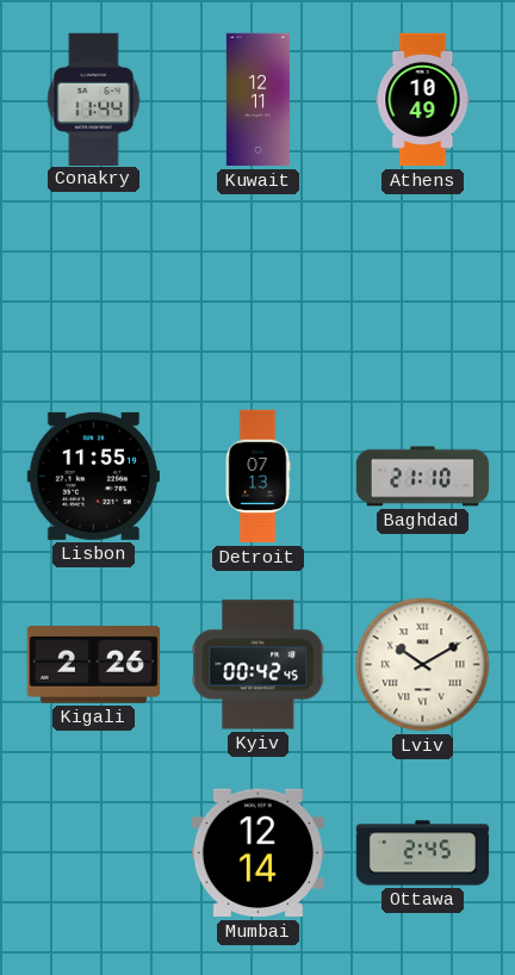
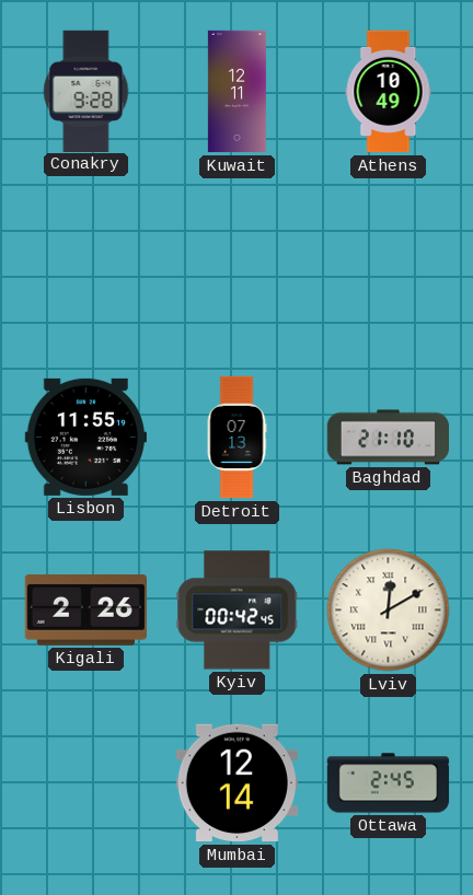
Conakry: 11:44 -> 9:28 (86, 91)
Lviv: 10:10 -> 12:10 (389, 611)
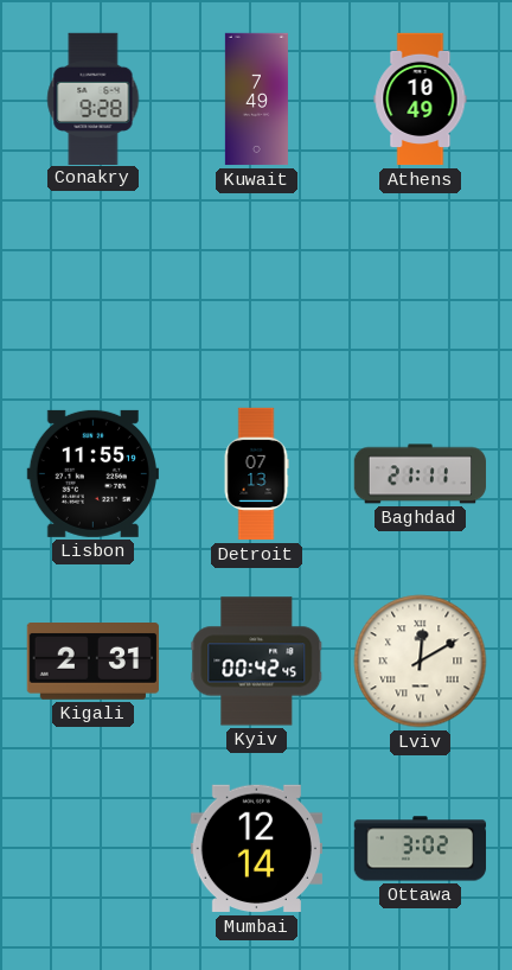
Kuwait: 12:11 -> 7:49 (256, 100)
Baghdad: 21:10 -> 21:11 (421, 474)
Kigali: 2:26 -> 2:31 (92, 662)
Ottawa: 2:45 -> 3:02 (421, 849)
